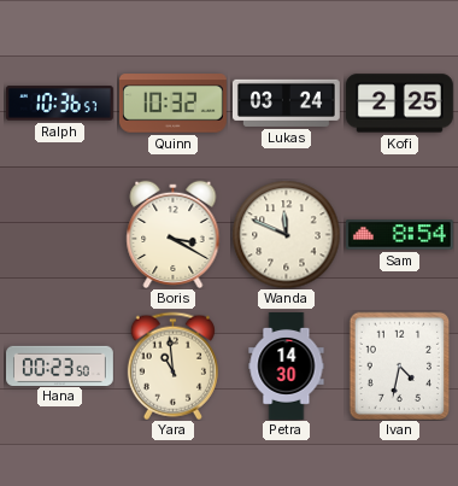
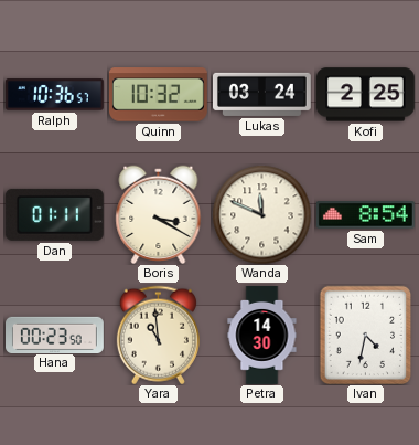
Dan: none -> 01:11 (54, 214)
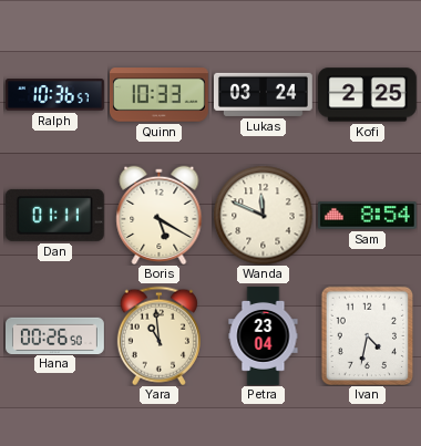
Quinn: 10:32 -> 10:33 (158, 95)
Boris: 3:20 -> 5:20 (160, 215)
Hana: 00:23 -> 00:26 (55, 335)
Petra: 14:30 -> 23:04 (264, 336)
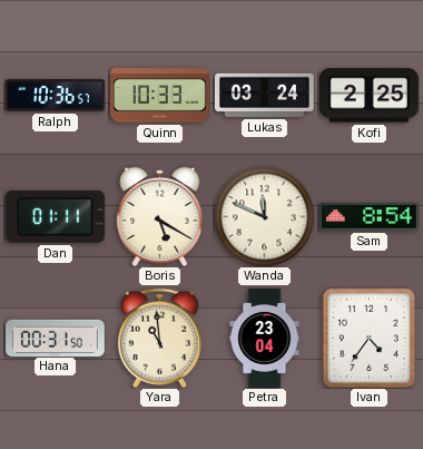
Hana: 00:26 -> 00:31 (56, 338)
Ivan: 4:32 -> 4:36 (370, 338)
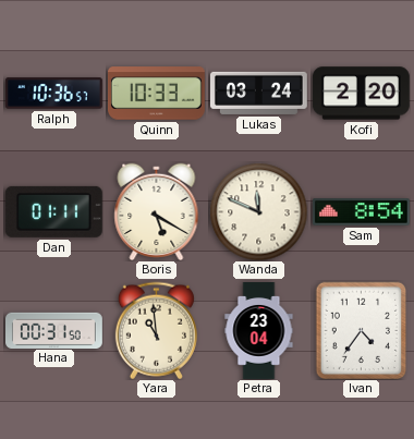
Kofi: 2:25 -> 2:20 (361, 94)
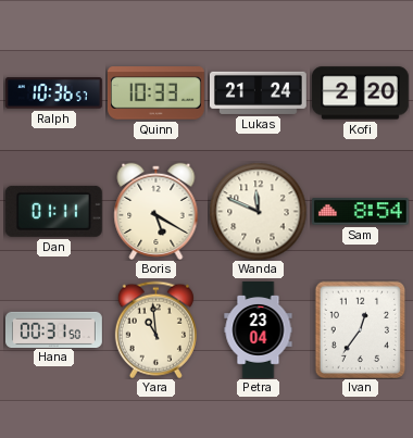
Lukas: 03:24 -> 21:24 (258, 92)
Ivan: 4:36 -> 12:36 (361, 329)
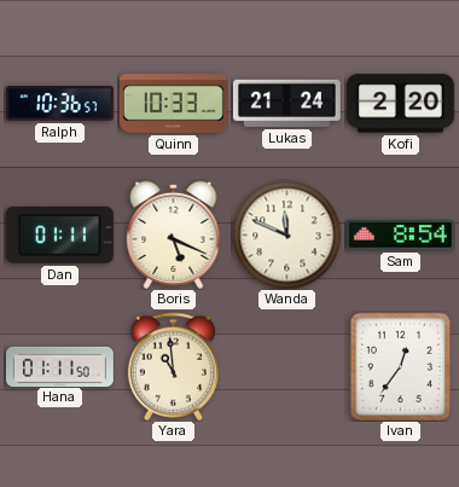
Boris: 5:20 -> 5:19 (174, 234)
Hana: 00:31 -> 01:11 (60, 366)
Petra: 23:04 -> none (259, 330)
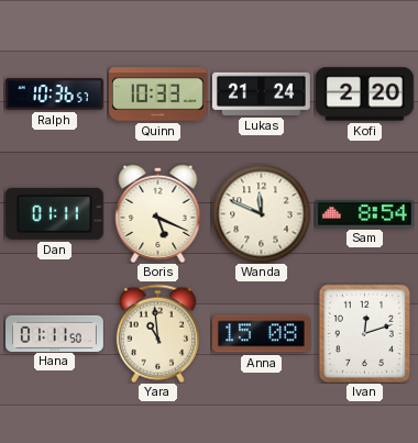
Anna: none -> 15:08 (261, 334)
Ivan: 12:36 -> 12:12 (365, 333)
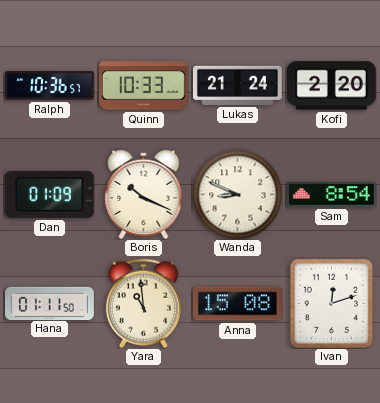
Dan: 01:11 -> 01:09 (49, 194)
Boris: 5:19 -> 10:19 (144, 194)
Wanda: 11:49 -> 8:49 (237, 194)
